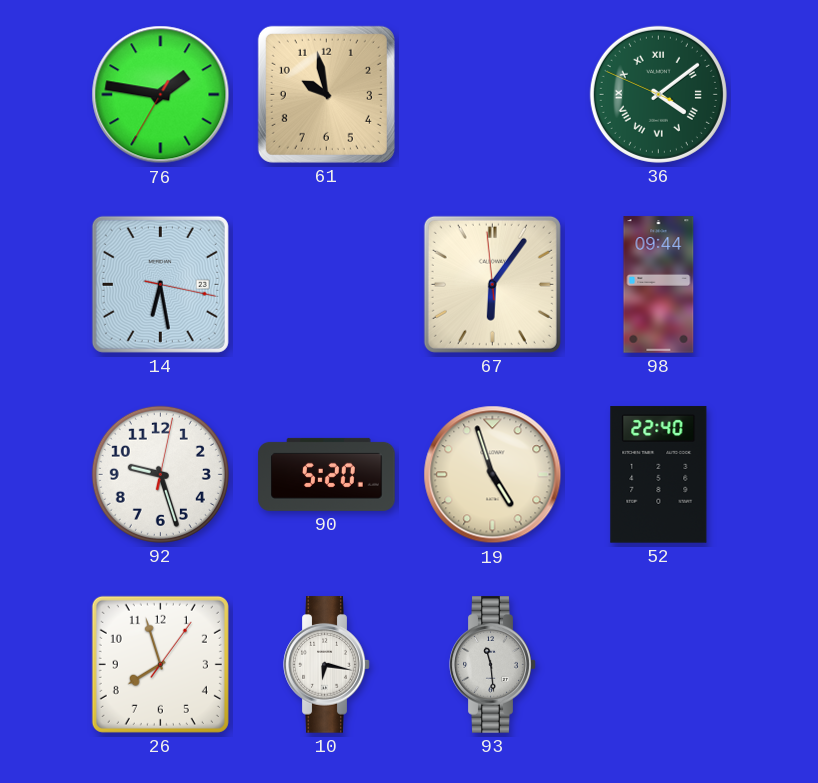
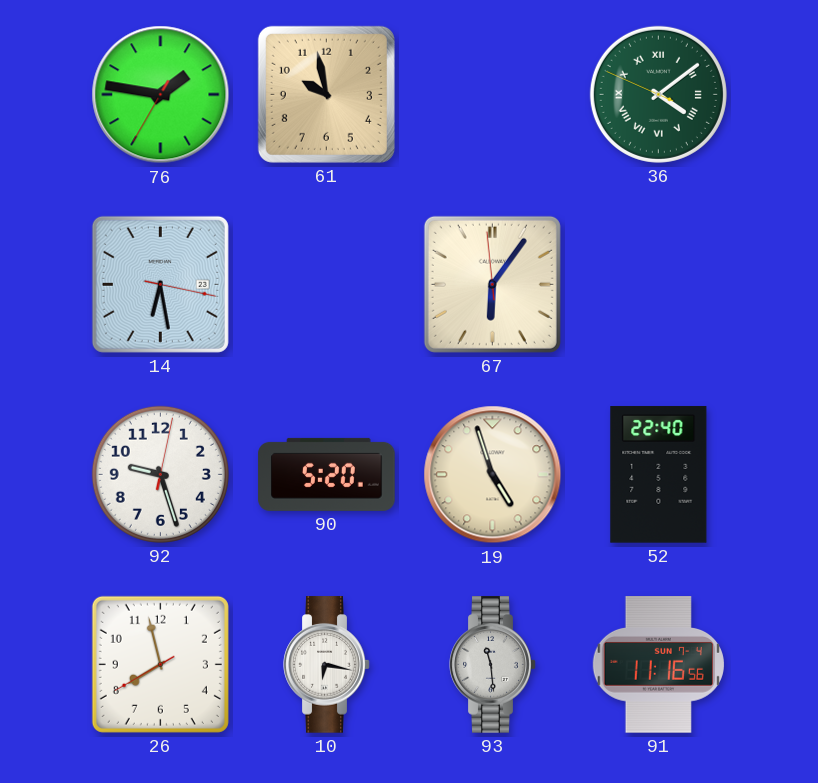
98: 09:44 -> none (659, 285)
26: 7:57:06 -> 7:57:40 (160, 664)
91: none -> 11:16 (658, 665)
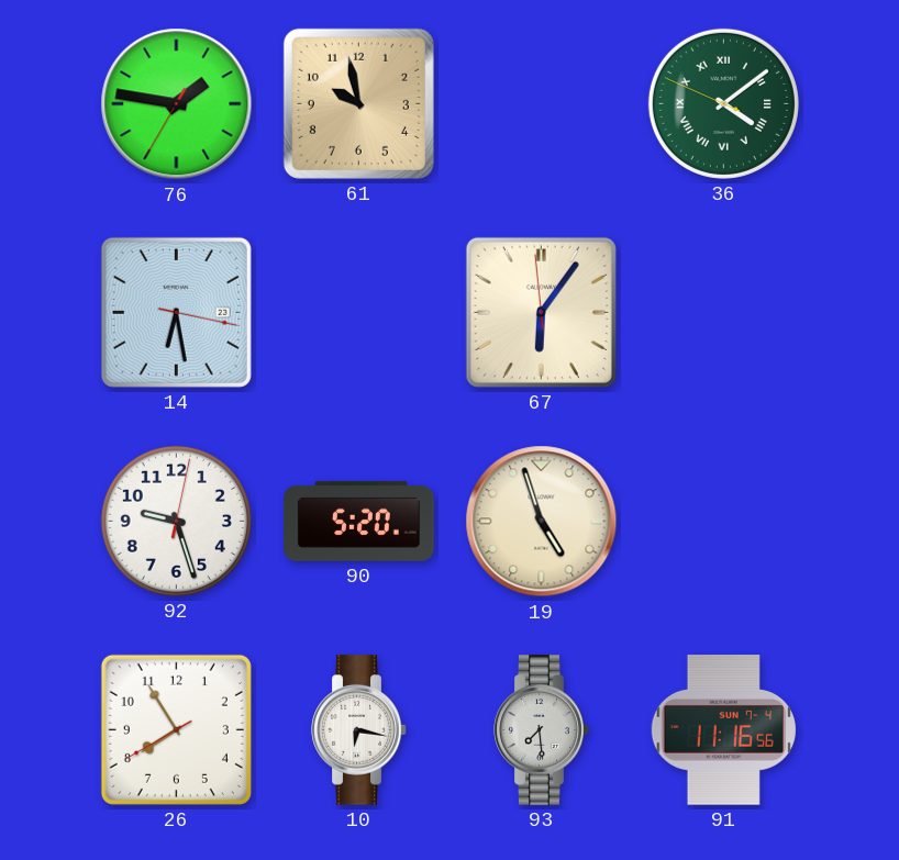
52: 22:40 -> none (659, 475)
26: 7:57 -> 7:54 (176, 729)
93: 11:29 -> 7:29 (542, 730)
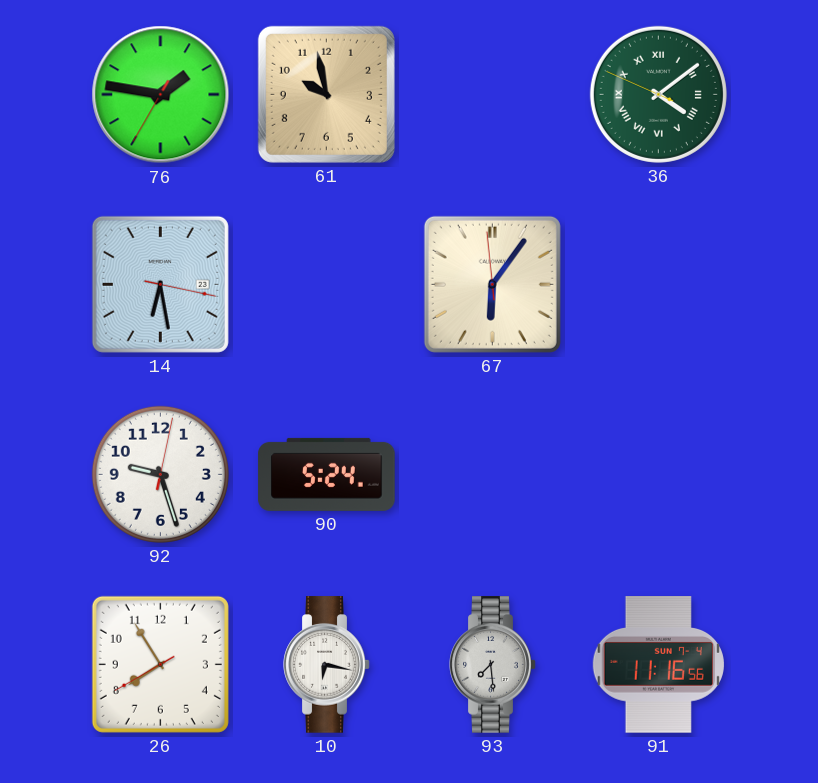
90: 5:20 -> 5:24 (327, 474)
19: 4:57 -> none (542, 522)
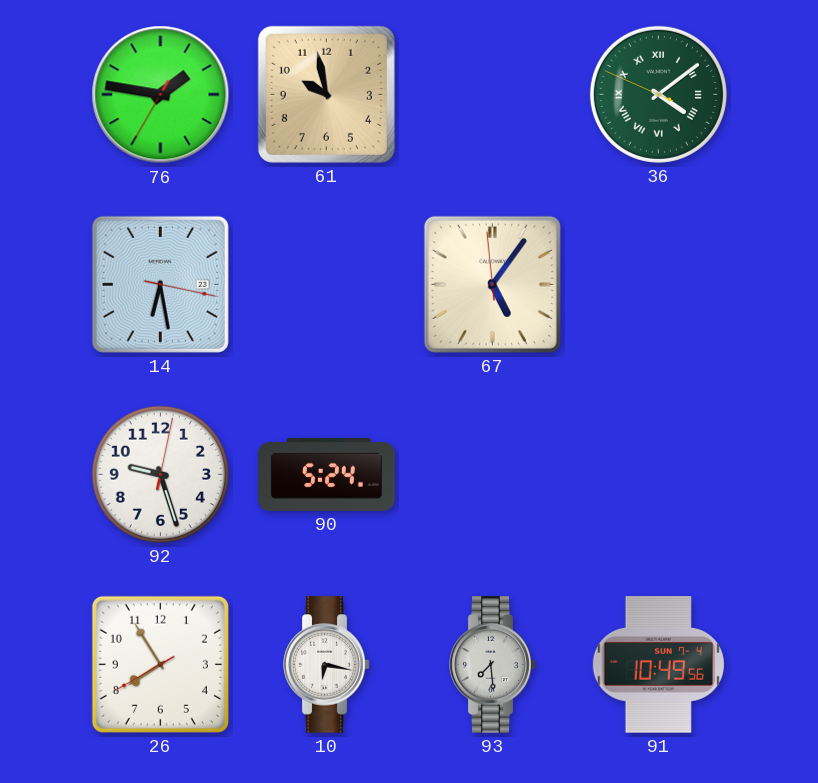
67: 6:05 -> 5:05 (492, 284)
91: 11:16 -> 10:49 (658, 665)
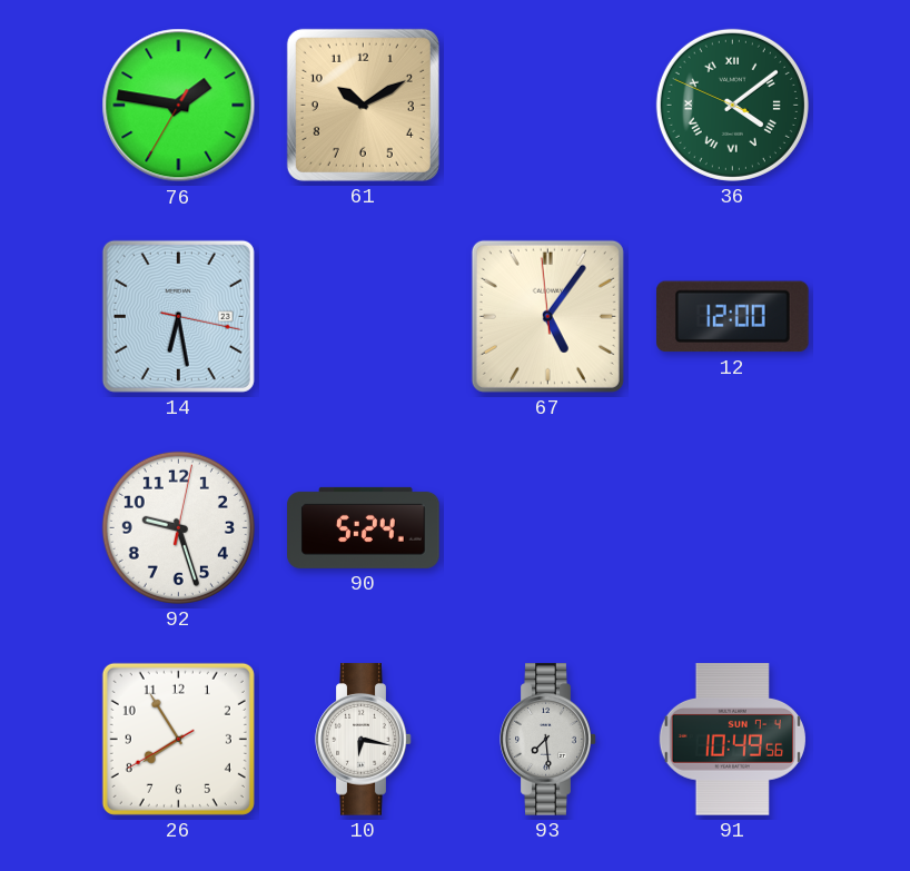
61: 9:58 -> 10:10 (363, 105)
12: none -> 12:00 (733, 317)
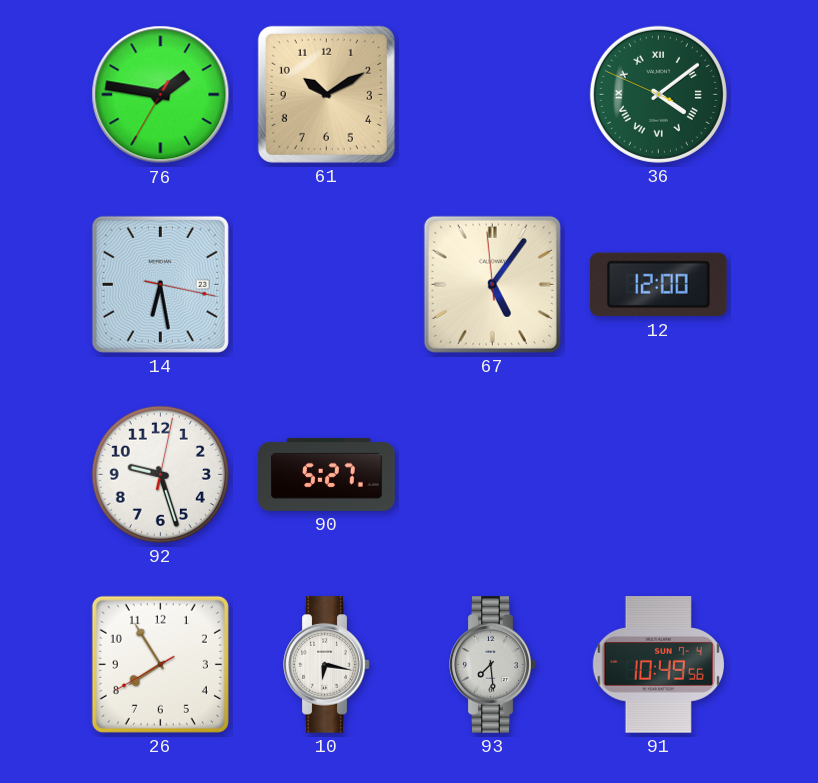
90: 5:24 -> 5:27 (327, 474)
